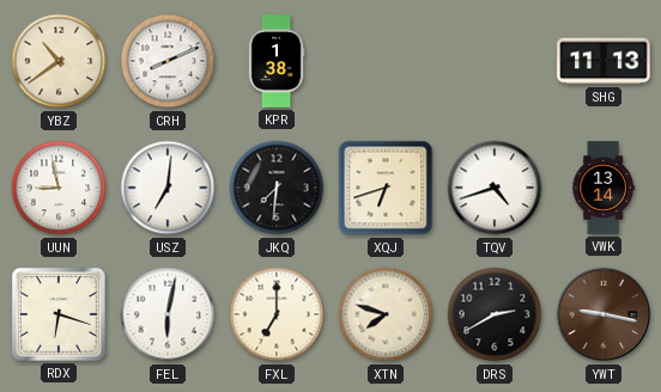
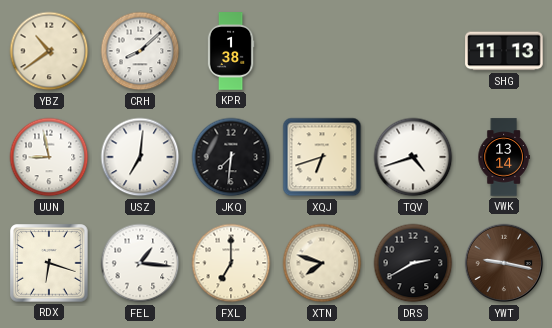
CRH: 8:11 -> 8:08 (140, 51)
FEL: 6:02 -> 1:16 (140, 263)
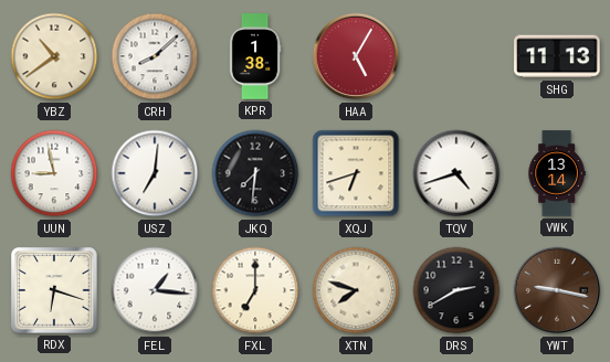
HAA: none -> 5:05 (356, 56)
